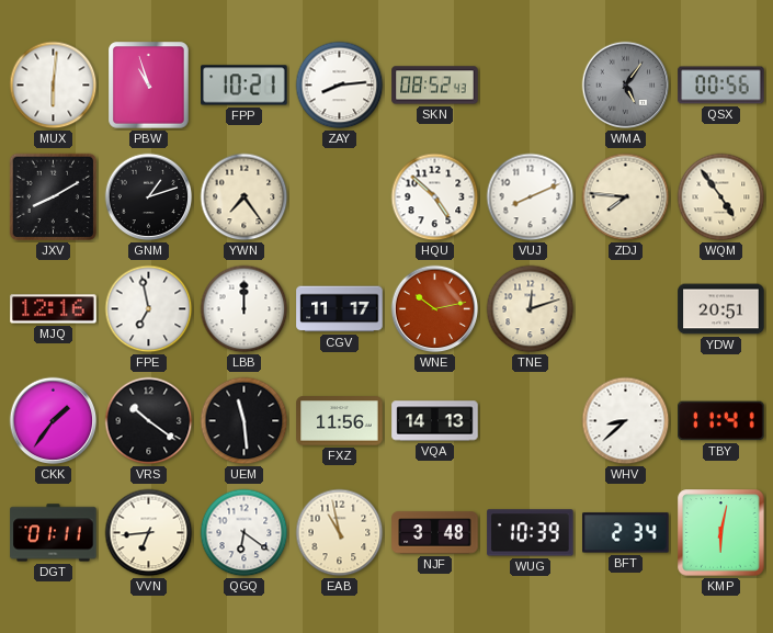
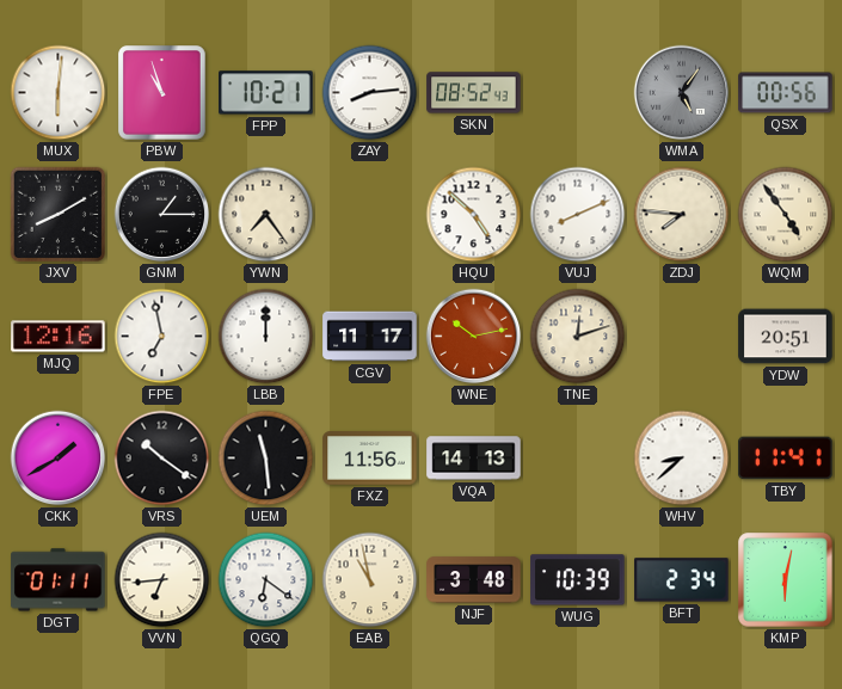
GNM: 1:12 -> 1:15 (162, 215)
CKK: 1:36 -> 1:40 (59, 459)
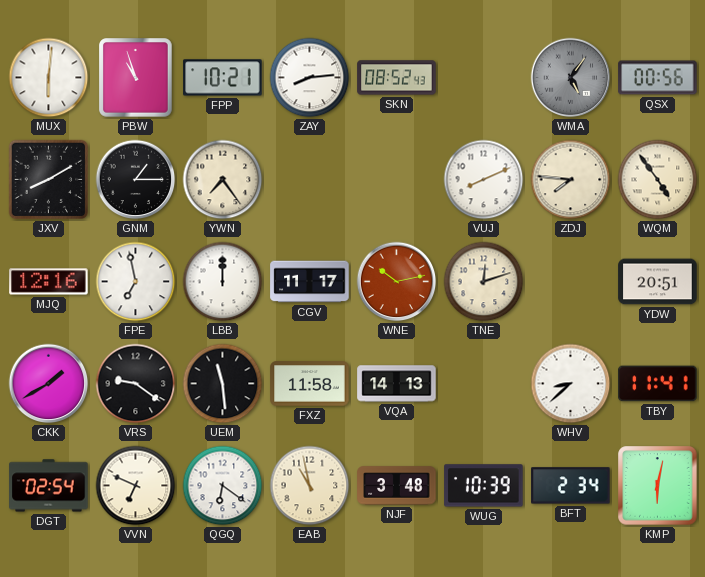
HQU: 4:52 -> none (474, 215)
VRS: 10:21 -> 9:21 (136, 384)
FXZ: 11:56 -> 11:58 (310, 384)
DGT: 01:11 -> 02:54 (49, 486)
VVN: 6:44 -> 6:49 (136, 486)
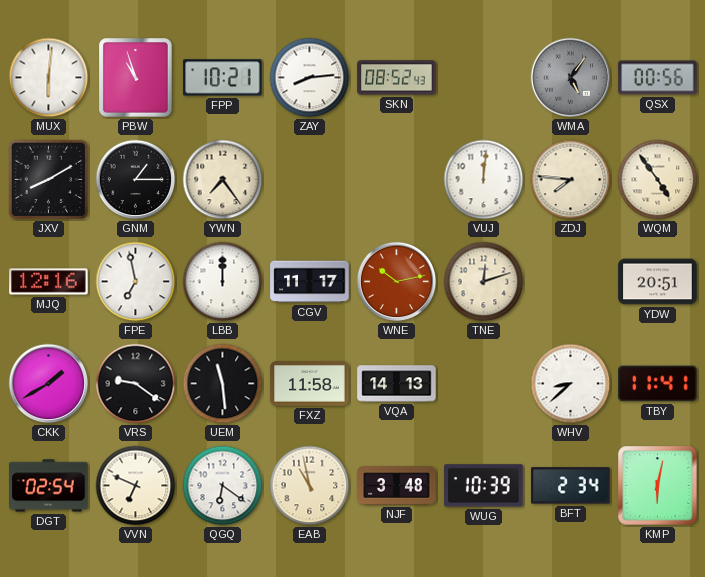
VUJ: 8:11 -> 12:01 (484, 180)
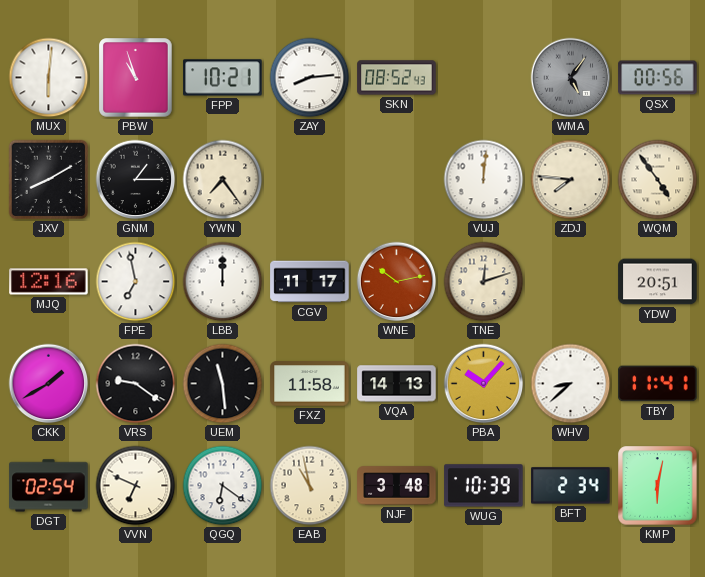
PBA: none -> 10:07 (484, 384)
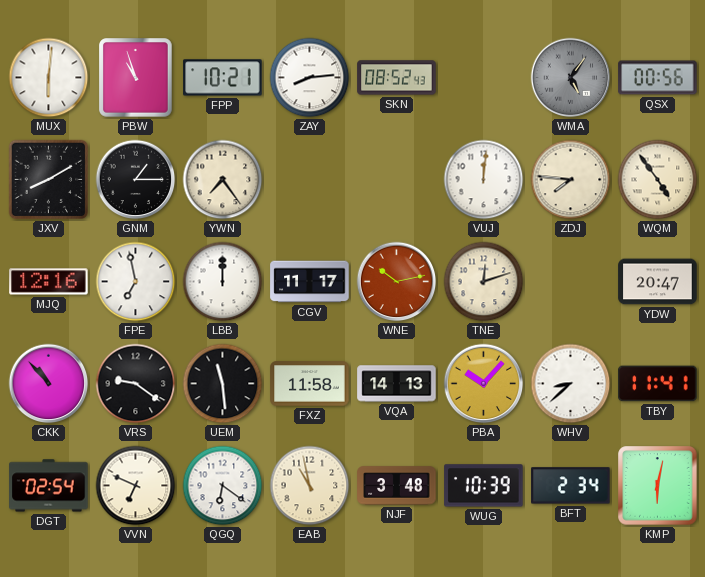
YDW: 20:51 -> 20:47 (658, 282)
CKK: 1:40 -> 10:53 (49, 384)
